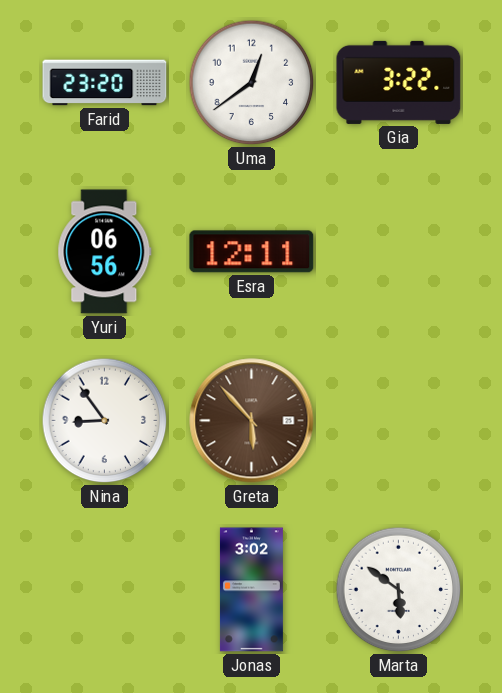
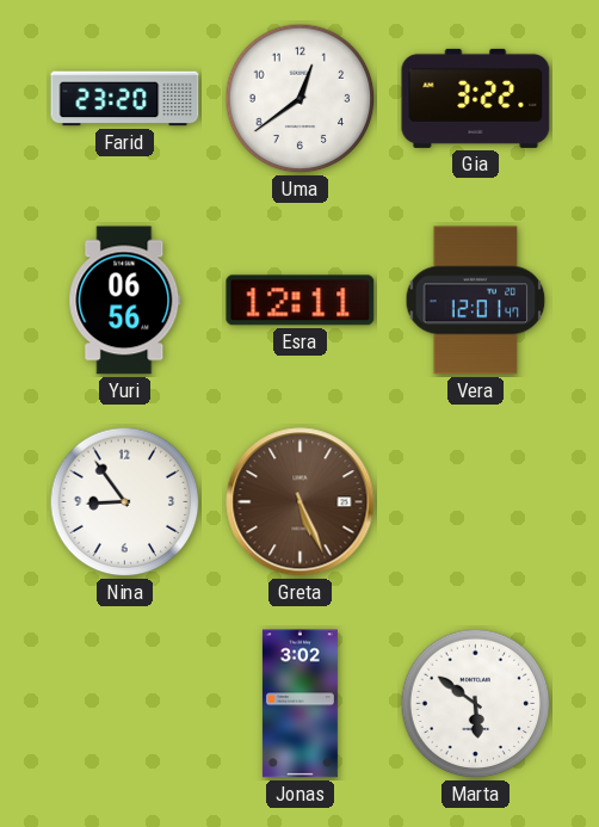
Vera: none -> 12:01 (476, 301)
Greta: 5:53 -> 5:26 (301, 502)
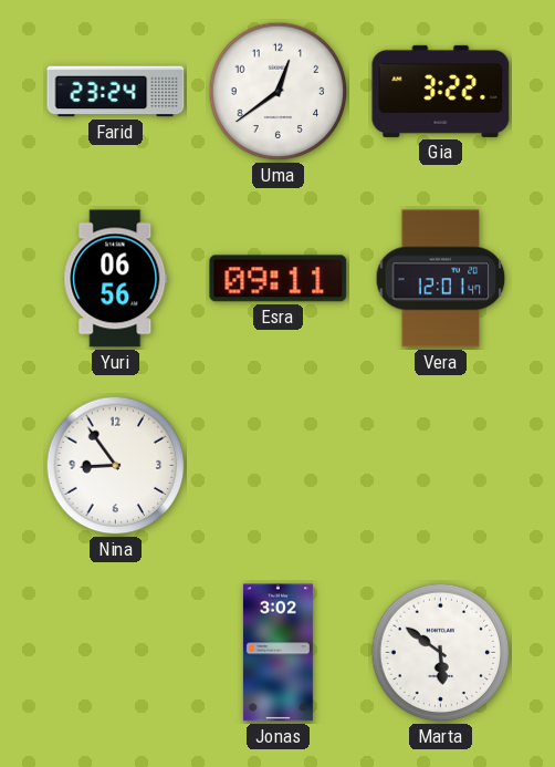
Farid: 23:20 -> 23:24 (116, 92)
Esra: 12:11 -> 09:11 (279, 279)
Greta: 5:26 -> none (301, 502)
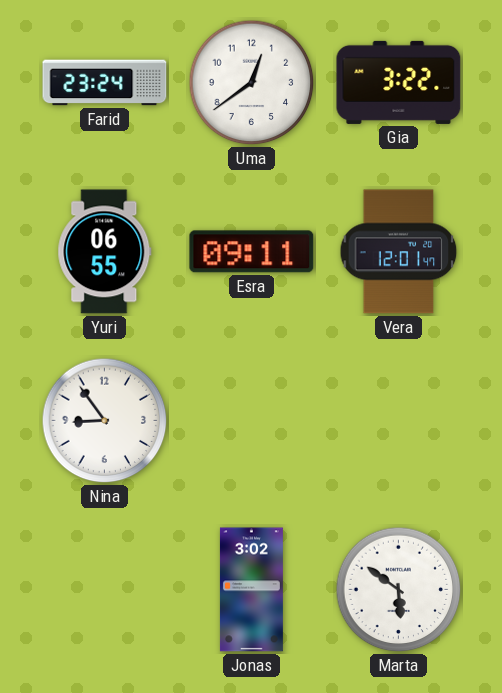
Yuri: 06:56 -> 06:55 (105, 252)
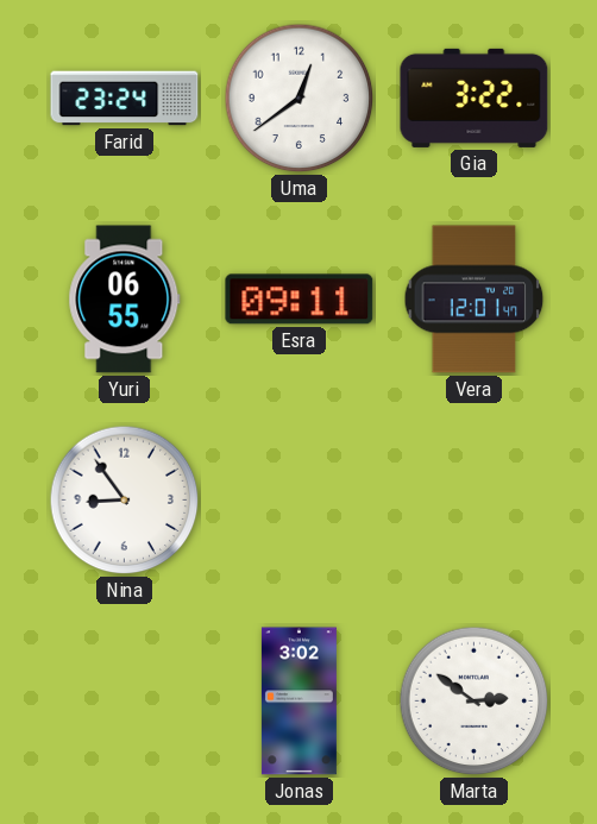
Marta: 5:51 -> 2:51 (475, 702)
